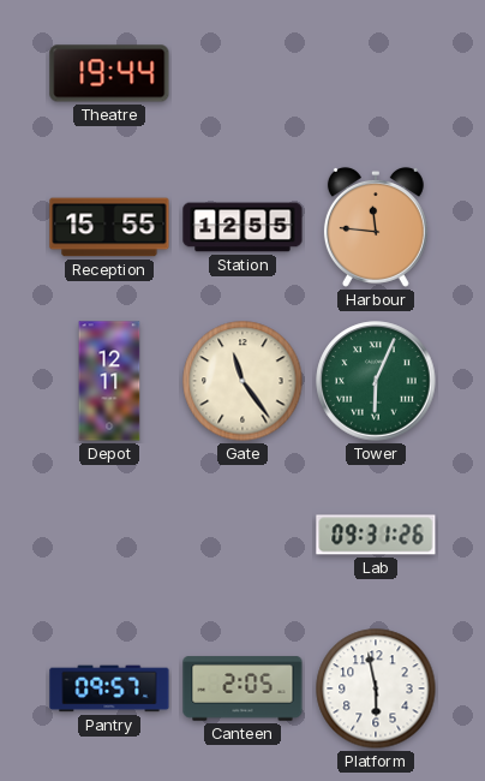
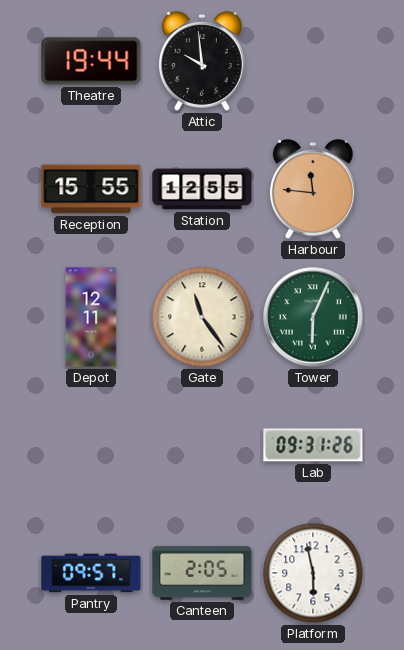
Attic: none -> 9:59 (202, 61)
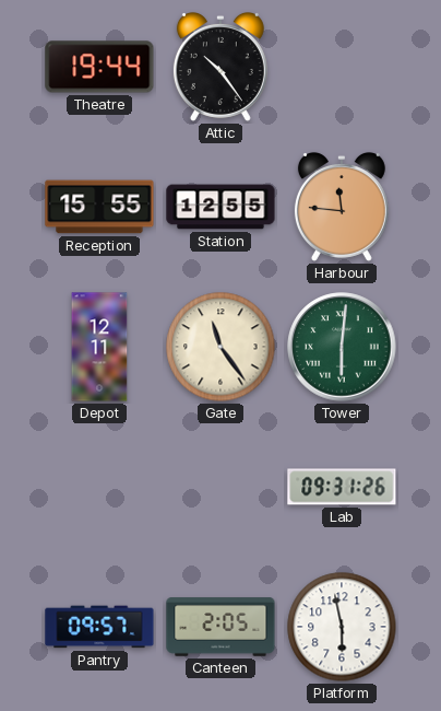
Attic: 9:59 -> 10:24 (221, 67)
Tower: 6:04 -> 6:01 (342, 347)
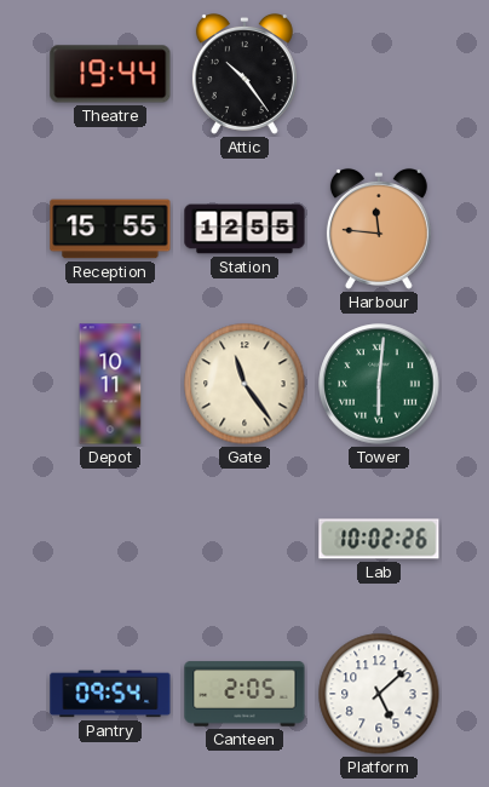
Depot: 12:11 -> 10:11 (110, 384)
Lab: 09:31 -> 10:02 (379, 539)
Pantry: 09:57 -> 09:54 (110, 694)
Platform: 5:58 -> 5:08 (379, 694)
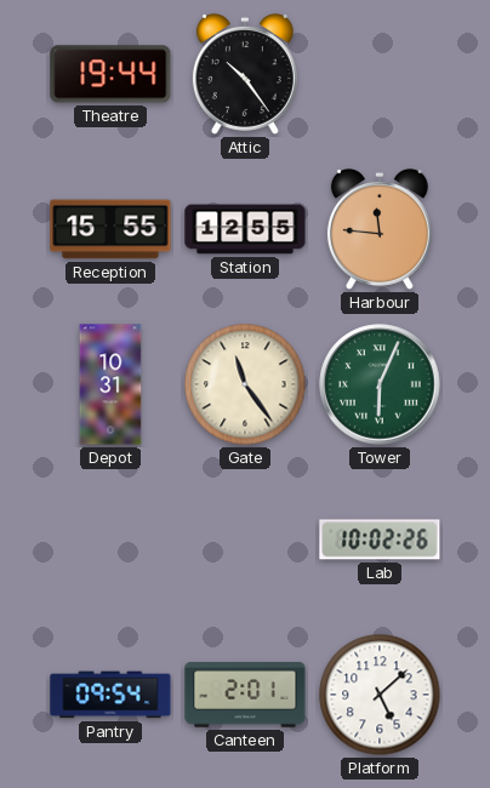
Depot: 10:11 -> 10:31 (110, 384)
Tower: 6:01 -> 6:04 (380, 384)
Canteen: 2:05 -> 2:01 (245, 695)
